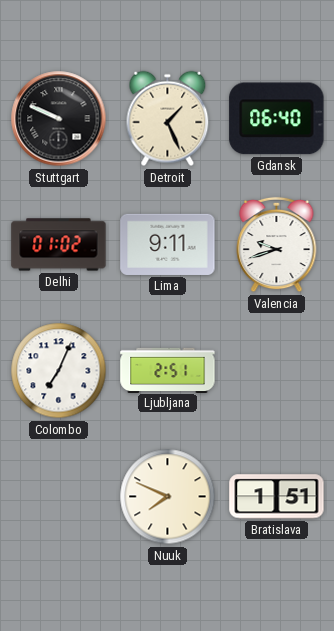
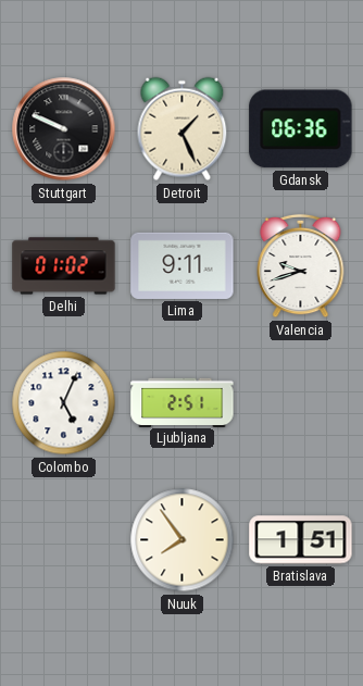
Gdansk: 06:40 -> 06:36 (301, 129)
Colombo: 7:04 -> 5:04 (64, 403)
Nuuk: 7:49 -> 7:54 (183, 540)
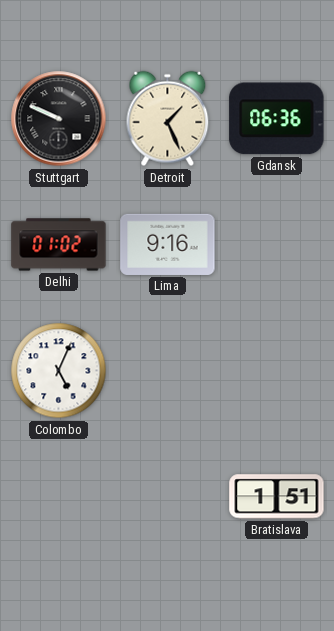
Lima: 9:11 -> 9:16 (168, 244)
Valencia: 9:42 -> none (301, 266)
Ljubljana: 2:51 -> none (183, 402)
Nuuk: 7:54 -> none (183, 540)
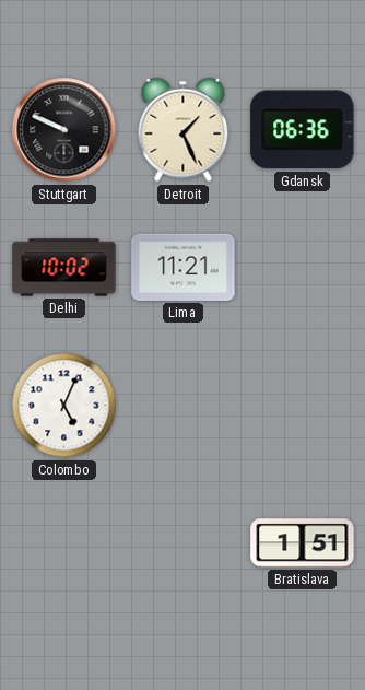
Delhi: 01:02 -> 10:02 (64, 268)
Lima: 9:16 -> 11:21 (184, 267)
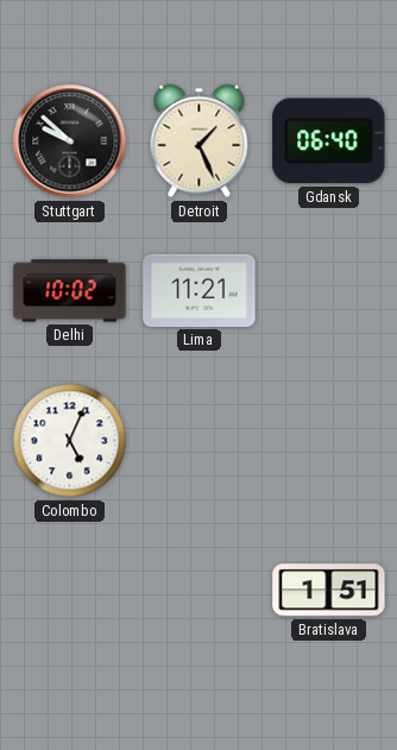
Stuttgart: 9:49 -> 9:52 (70, 141)
Gdansk: 06:36 -> 06:40 (329, 141)
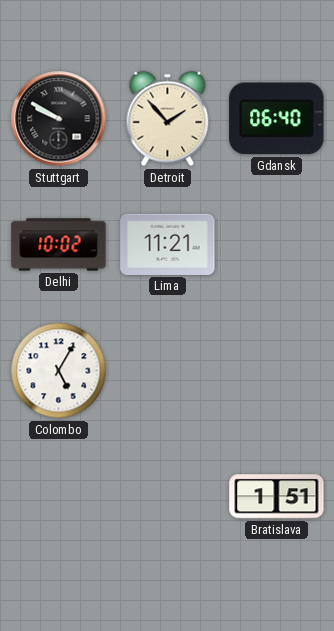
Stuttgart: 9:52 -> 9:50 (59, 119)
Detroit: 1:26 -> 1:53 (168, 119)
Colombo: 5:04 -> 5:05 (59, 371)
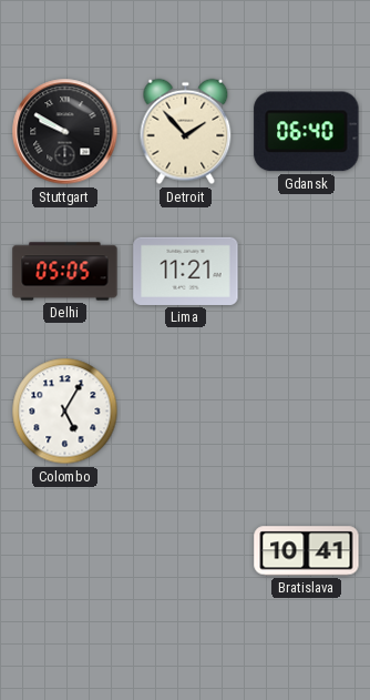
Delhi: 10:02 -> 05:05 (65, 272)
Bratislava: 1:51 -> 10:41 (307, 551)
